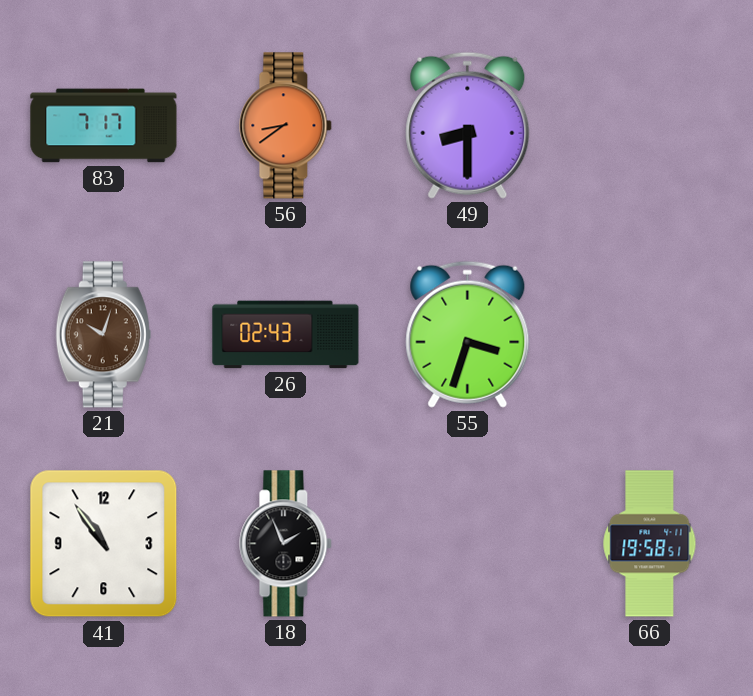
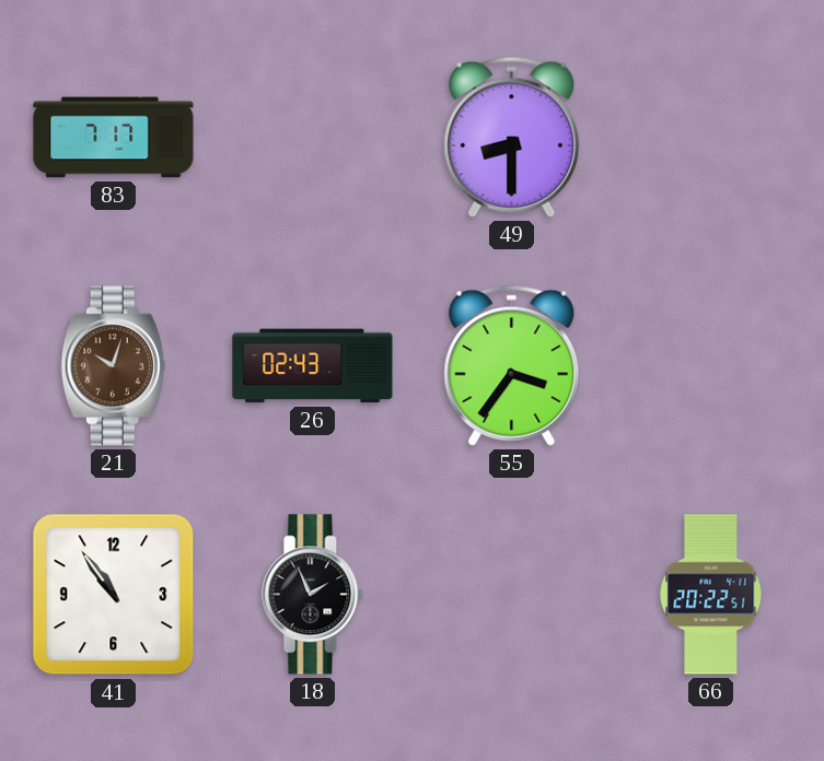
56: 8:39 -> none (286, 126)
55: 3:33 -> 3:36 (512, 365)
66: 19:58 -> 20:22 (711, 595)
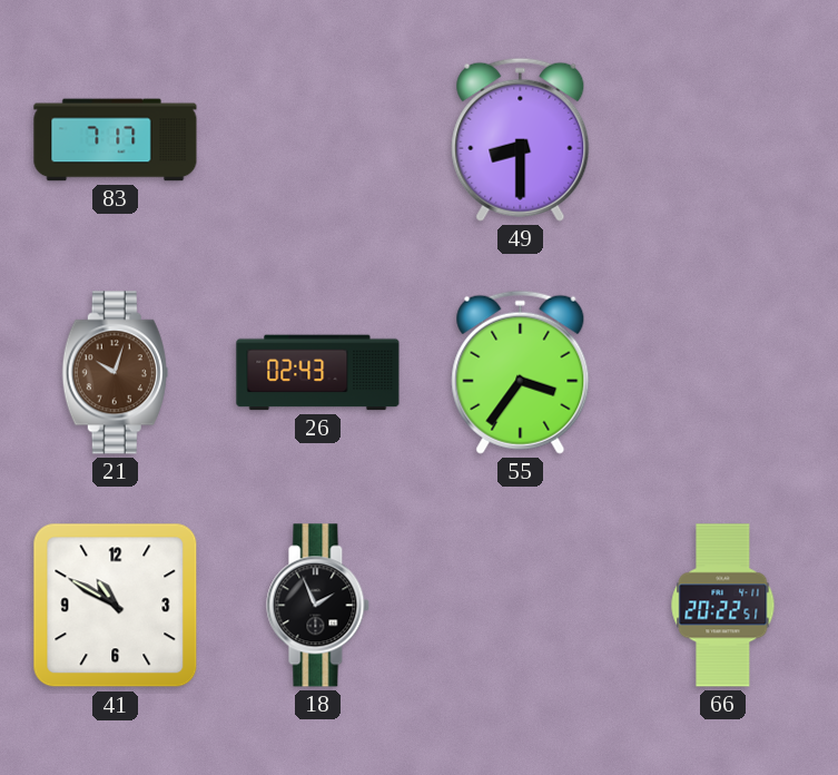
41: 10:54 -> 10:50 (116, 606)
